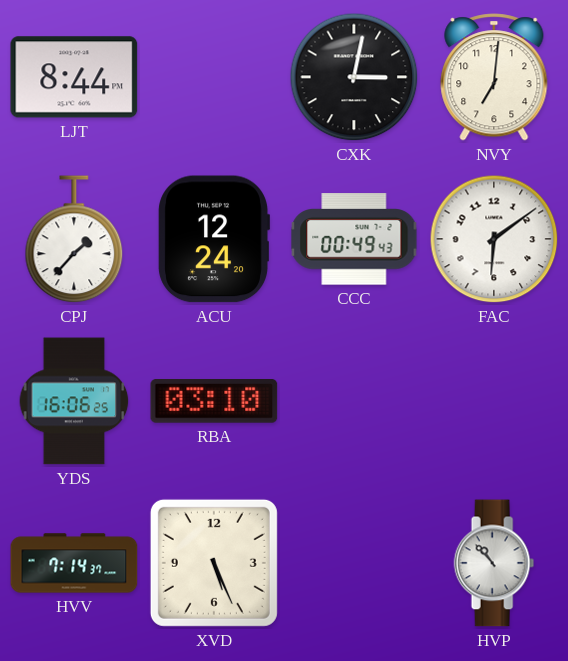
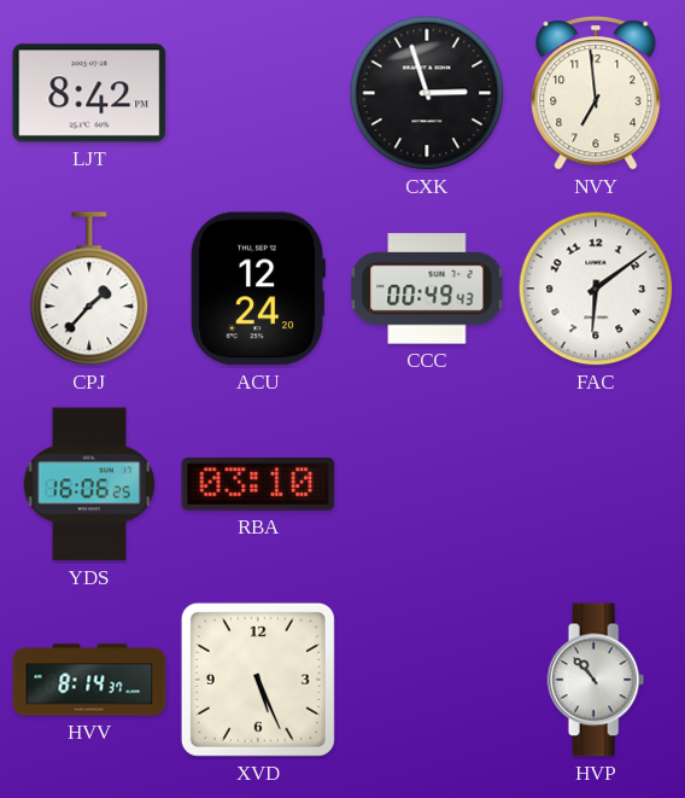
LJT: 8:44 -> 8:42 (89, 93)
CXK: 3:02 -> 2:57 (427, 93)
NVY: 7:01 -> 6:59 (596, 93)
HVV: 7:14 -> 8:14 (89, 680)
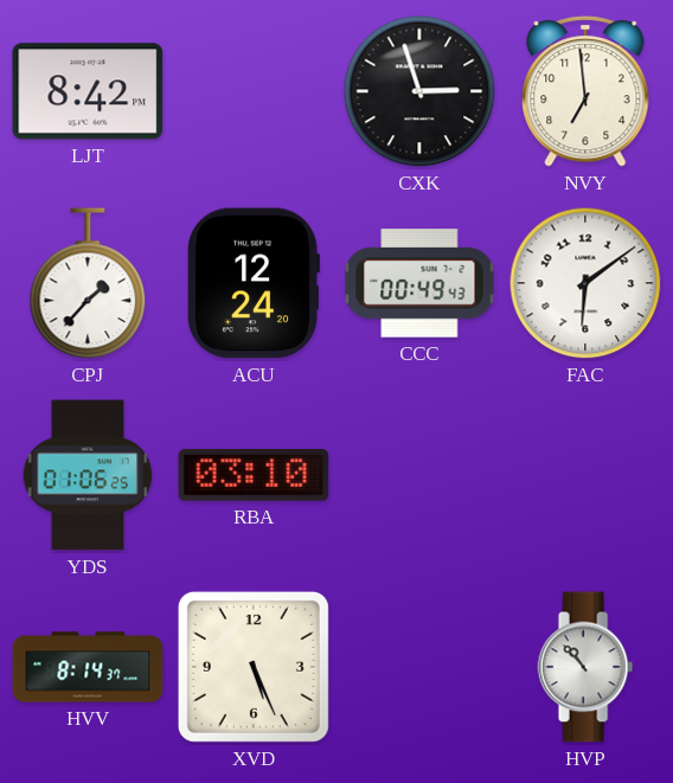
YDS: 16:06 -> 01:06 (88, 475)
